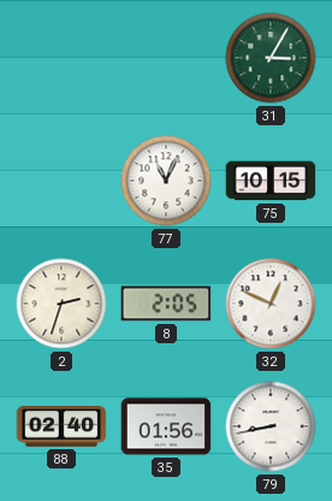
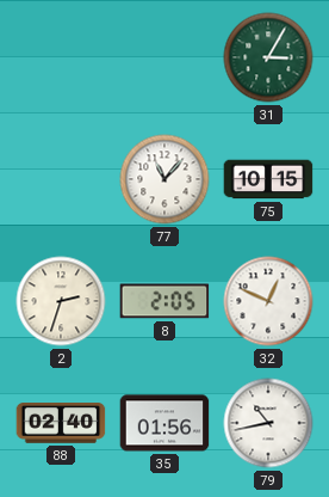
77: 11:04 -> 11:07 (164, 179)
79: 8:43 -> 10:43 (268, 423)
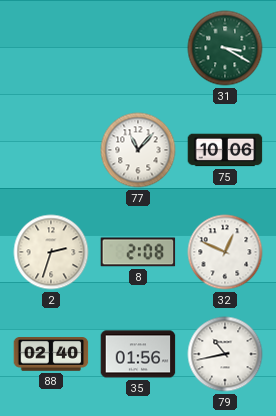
31: 3:05 -> 3:20 (225, 48)
75: 10:15 -> 10:06 (225, 150)
8: 2:05 -> 2:08 (138, 252)
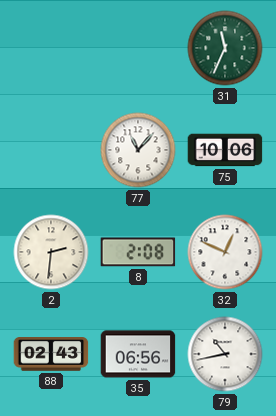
31: 3:20 -> 11:34 (225, 48)
2: 2:33 -> 2:31 (51, 252)
88: 02:40 -> 02:43 (51, 355)
35: 01:56 -> 06:56 (138, 354)
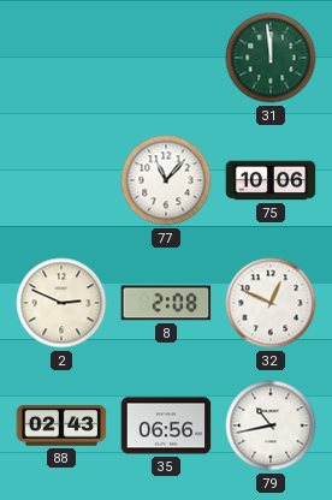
31: 11:34 -> 11:59 (271, 58)
2: 2:31 -> 2:49 (61, 303)
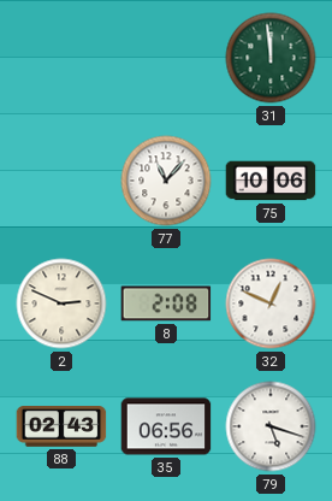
79: 10:43 -> 5:18 (271, 426)
